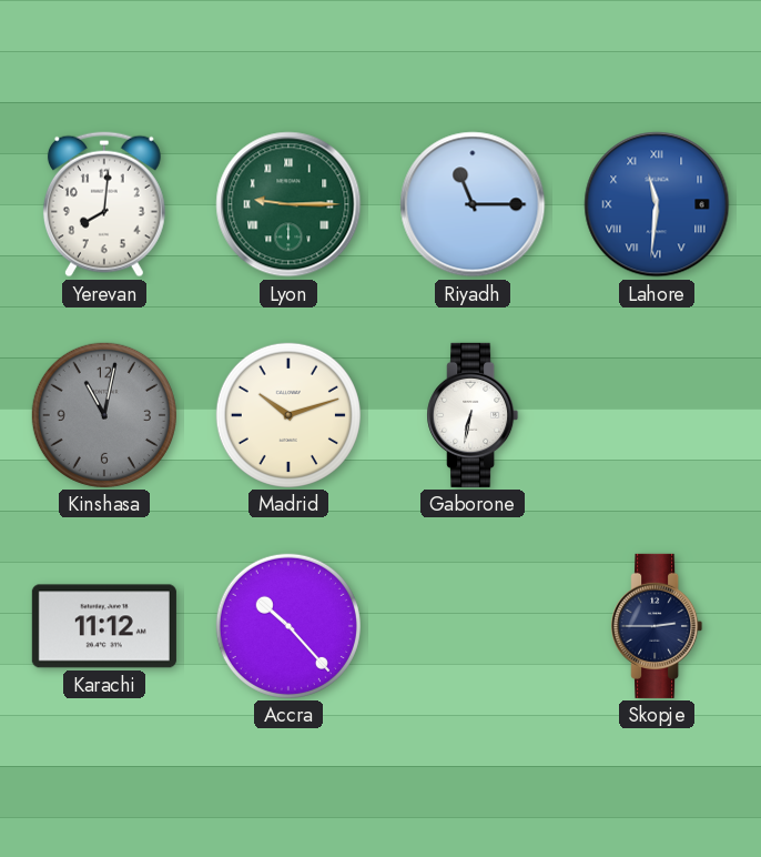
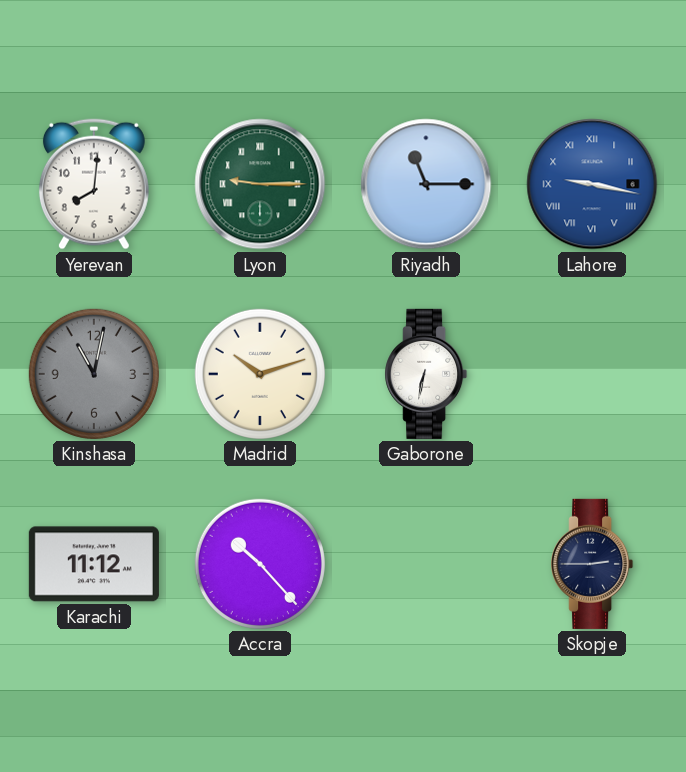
Lahore: 11:31 -> 9:17 (592, 184)
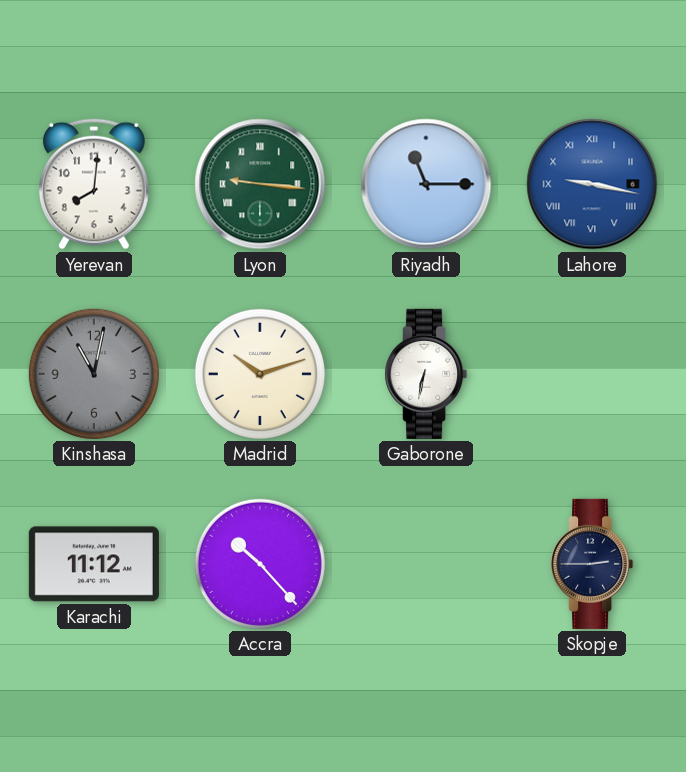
Lyon: 9:15 -> 9:16 (260, 184)
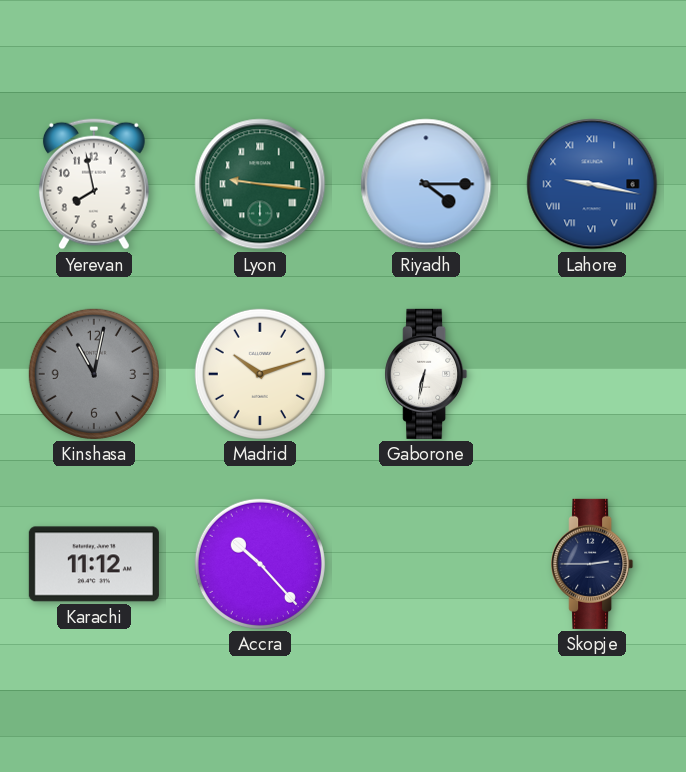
Yerevan: 8:01 -> 7:58 (94, 184)
Riyadh: 11:15 -> 4:15 (426, 184)
